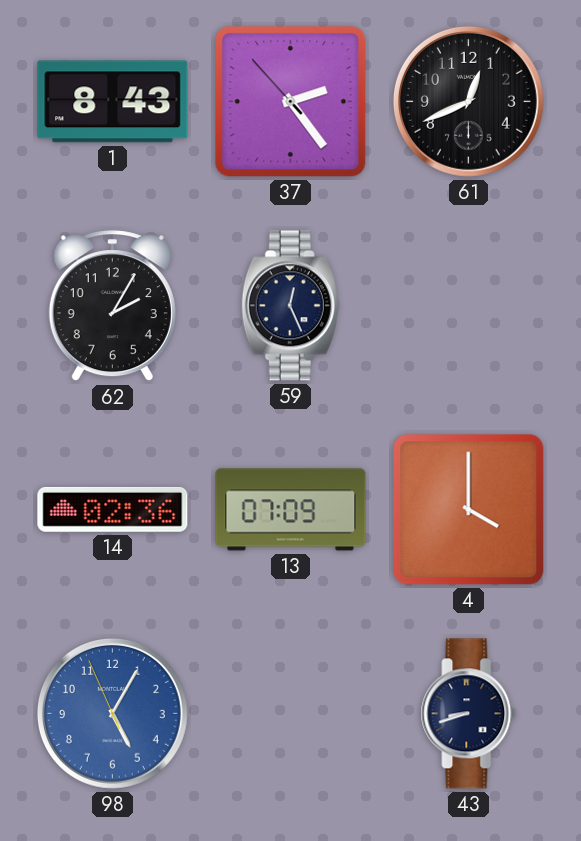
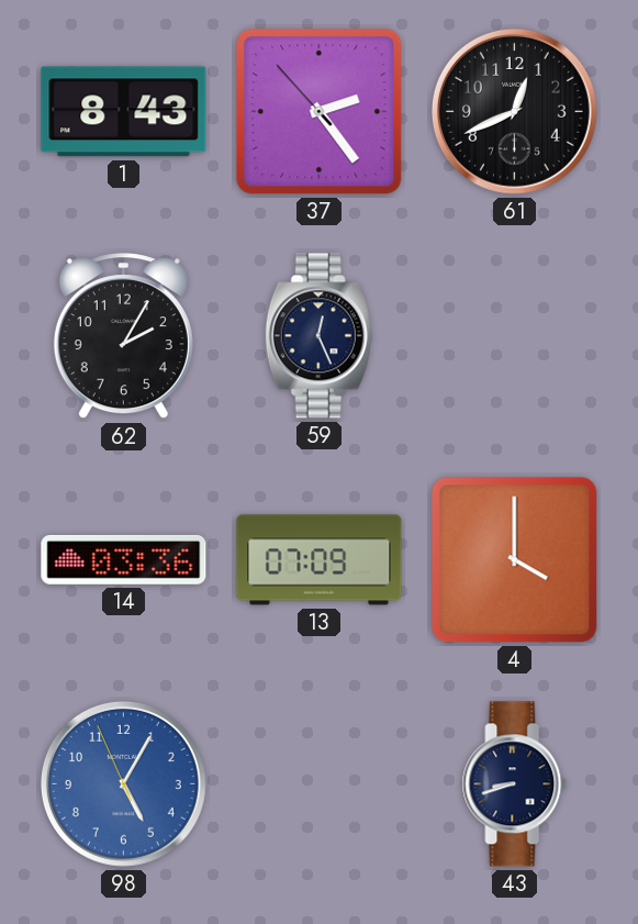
14: 02:36 -> 03:36 (124, 559)
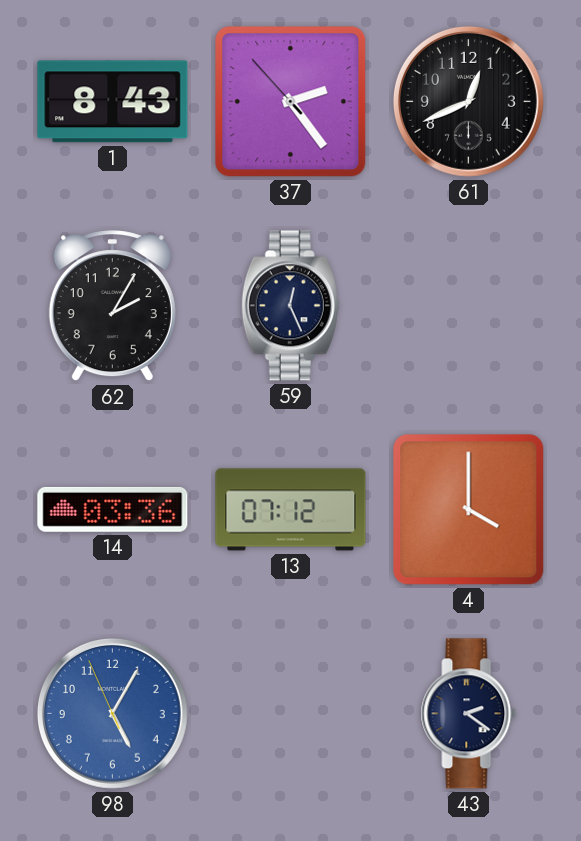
13: 07:09 -> 07:12 (291, 510)
43: 8:42 -> 2:21 (469, 714)
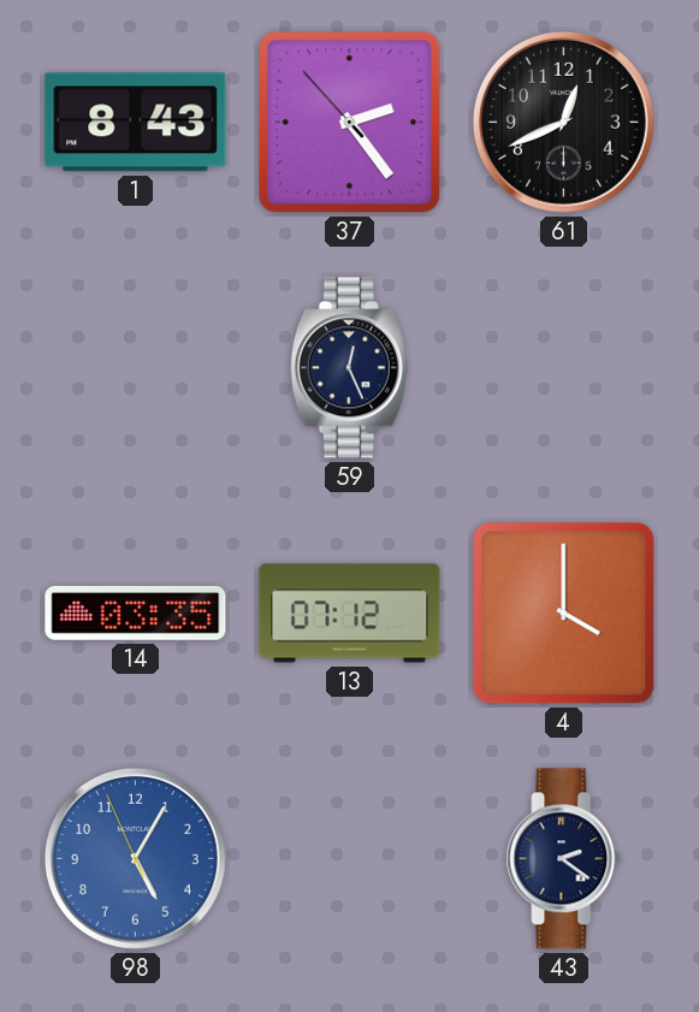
62: 2:05 -> none (112, 306)
14: 03:36 -> 03:35 (136, 612)
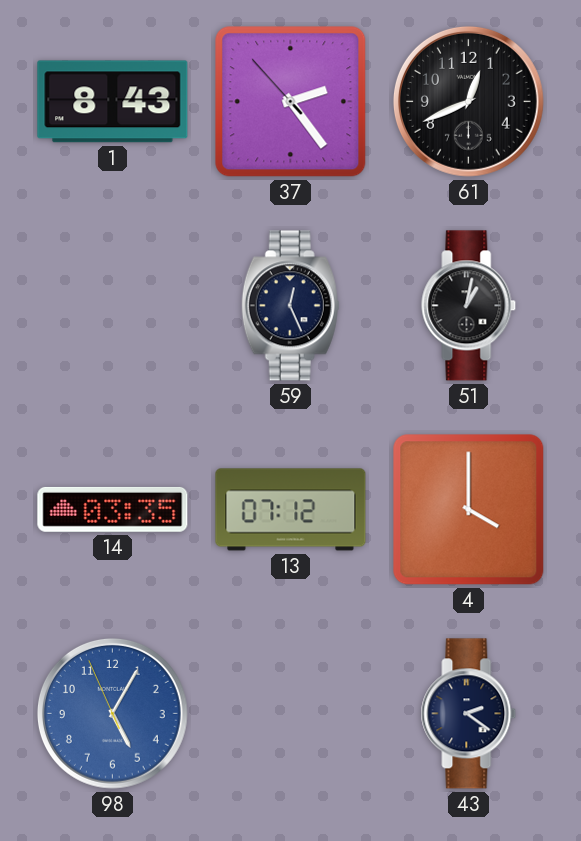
51: none -> 1:02 (469, 306)
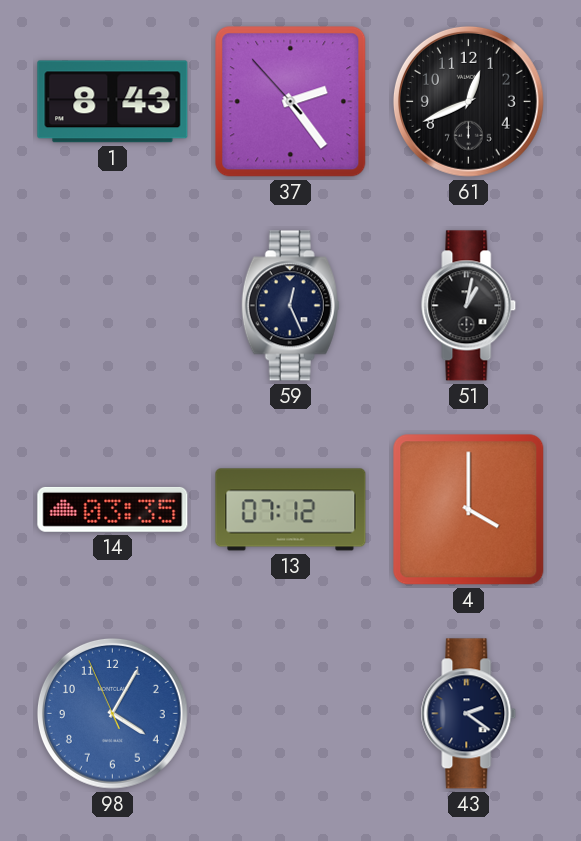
98: 5:04 -> 4:04 (112, 713)
